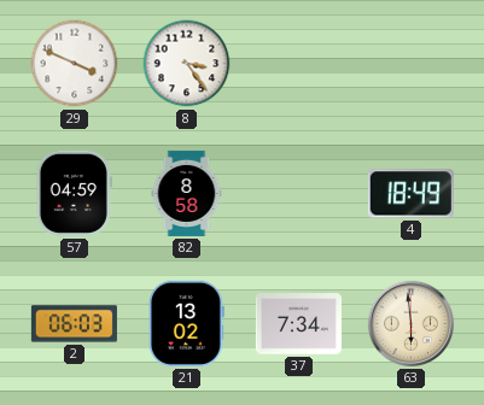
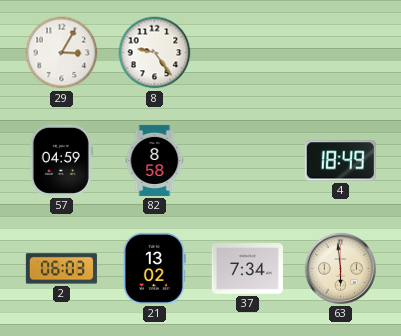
29: 3:49 -> 3:05 (62, 53)
8: 3:24 -> 9:24 (155, 53)
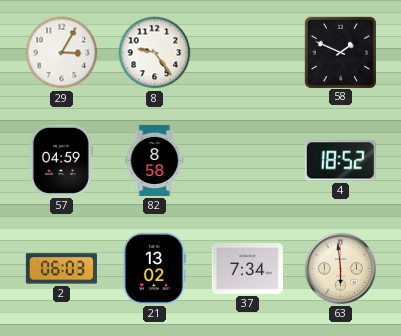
58: none -> 1:49 (340, 52)
4: 18:49 -> 18:52 (340, 161)
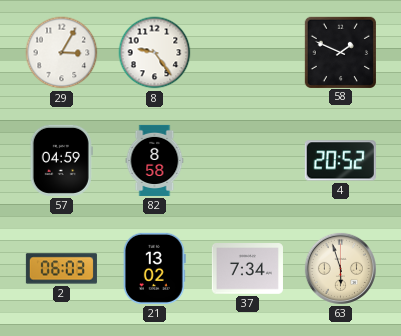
4: 18:52 -> 20:52 (340, 161)
63: 5:59 -> 5:57 (340, 268)
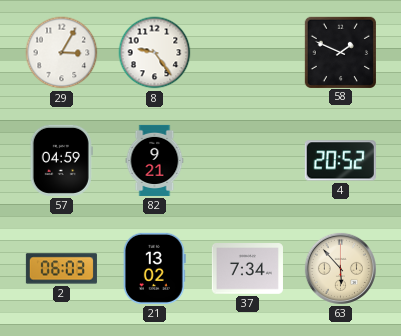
82: 8:58 -> 9:21 (155, 160)
63: 5:57 -> 5:53 (340, 268)
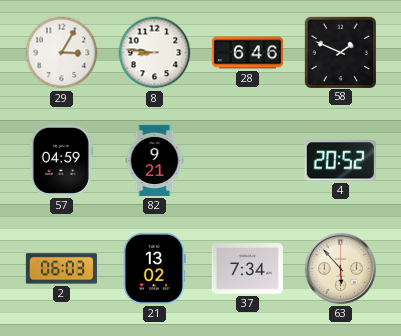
8: 9:24 -> 8:46 (155, 53)
28: none -> 6:46 (247, 53)
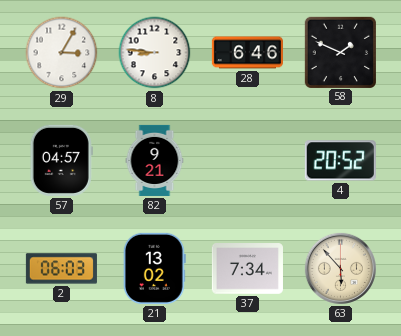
57: 04:59 -> 04:57 (61, 160)
